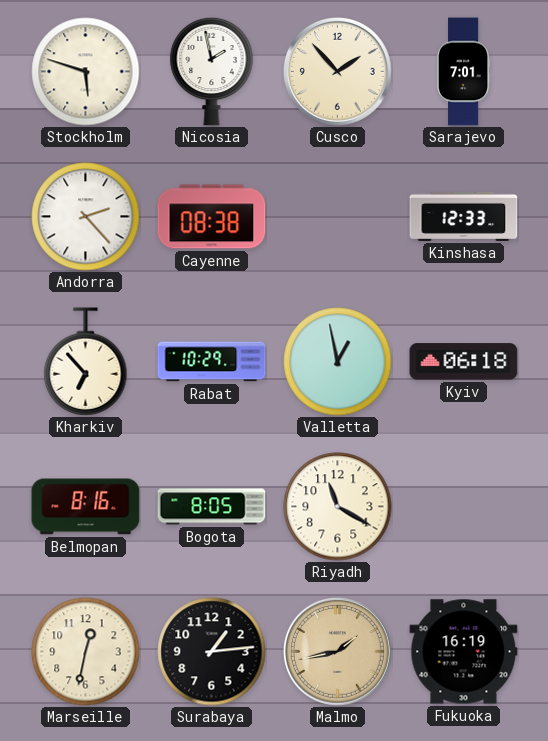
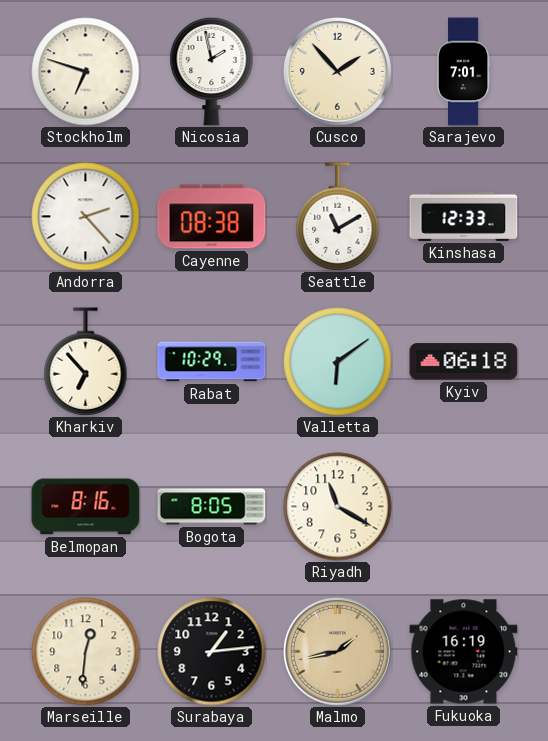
Stockholm: 5:48 -> 6:48 (86, 72)
Seattle: none -> 11:10 (338, 217)
Valletta: 12:58 -> 6:09 (338, 362)
Marseille: 12:32 -> 12:31 (86, 652)
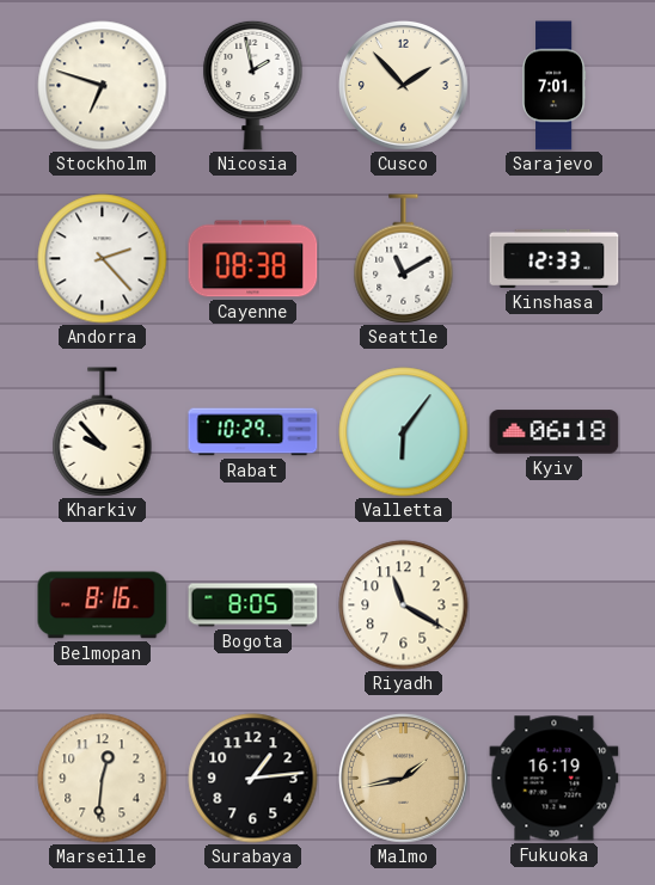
Kharkiv: 6:53 -> 9:53 (103, 432)
Valletta: 6:09 -> 6:06 (404, 432)
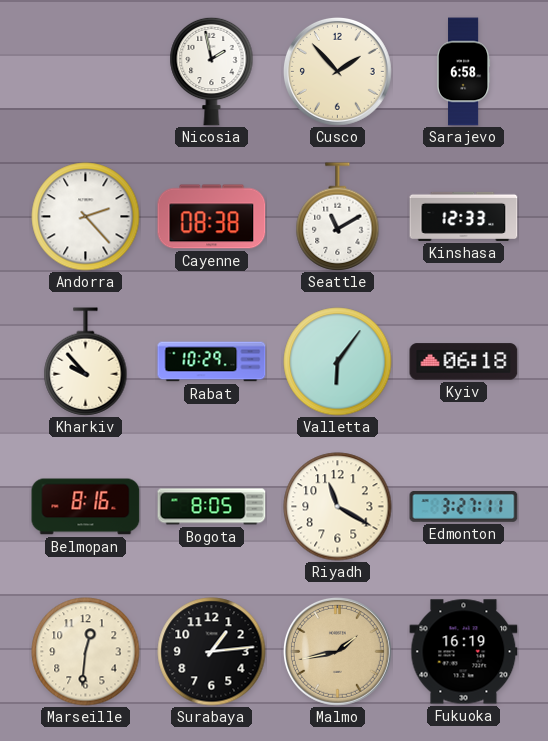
Stockholm: 6:48 -> none (103, 86)
Sarajevo: 7:01 -> 6:58 (464, 72)
Edmonton: none -> 3:27 (464, 506)
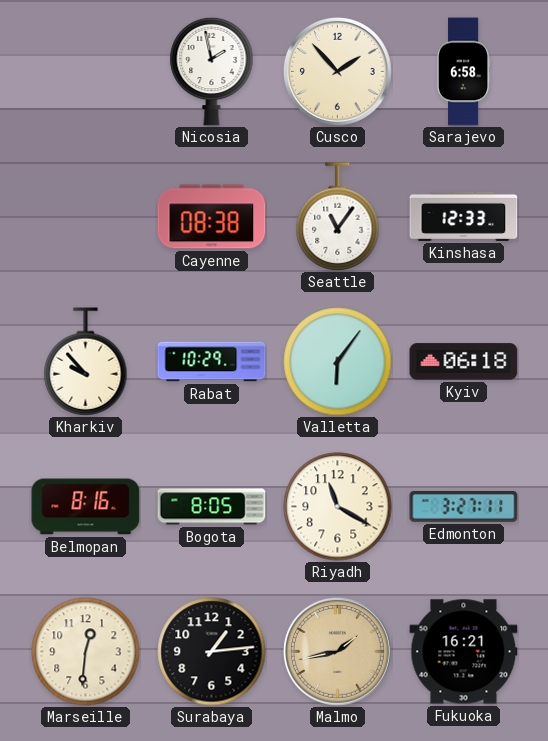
Andorra: 2:23 -> none (86, 217)
Seattle: 11:10 -> 11:06 (338, 217)
Fukuoka: 16:19 -> 16:21 (464, 652)
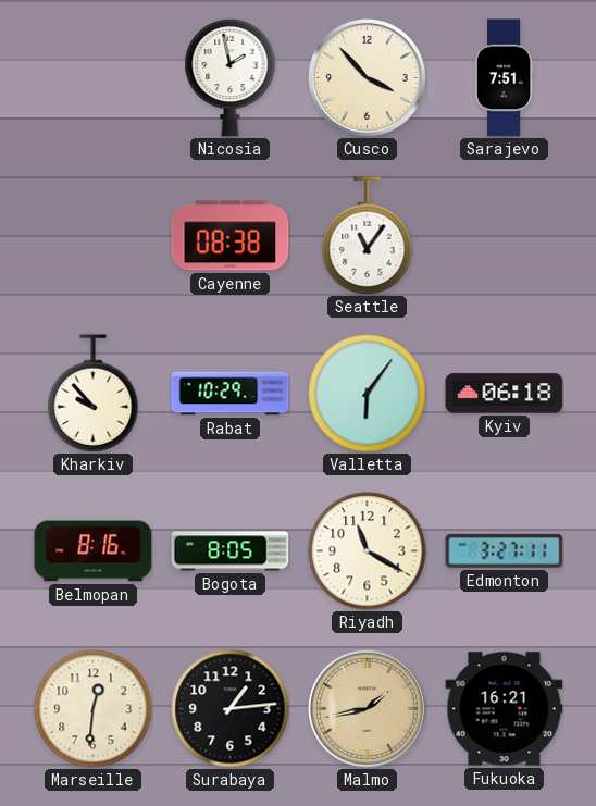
Cusco: 1:53 -> 3:53 (367, 77)
Sarajevo: 6:58 -> 7:51 (505, 78)
Kinshasa: 12:33 -> none (464, 216)
